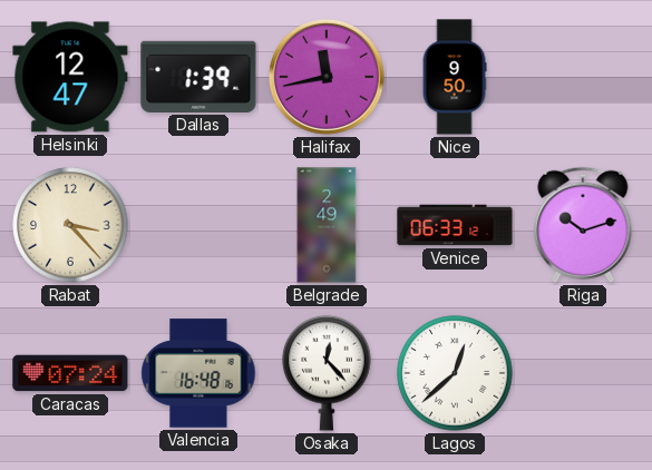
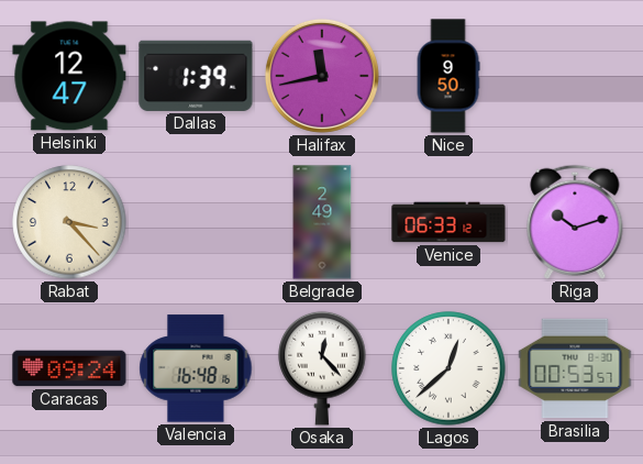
Caracas: 07:24 -> 09:24 (69, 368)
Brasilia: none -> 00:53 (575, 368)
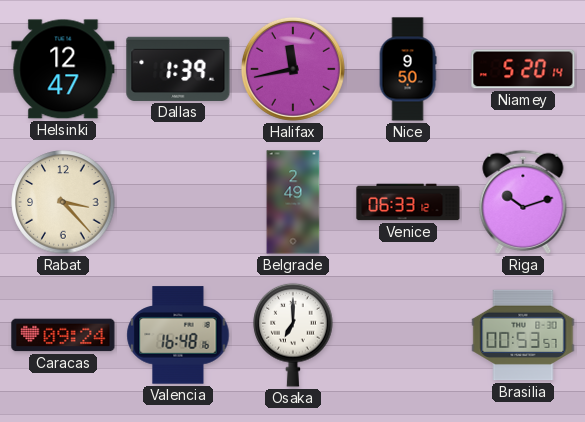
Niamey: none -> 5:20 (523, 69)
Osaka: 12:23 -> 7:00 (293, 335)
Lagos: 12:38 -> none (448, 368)
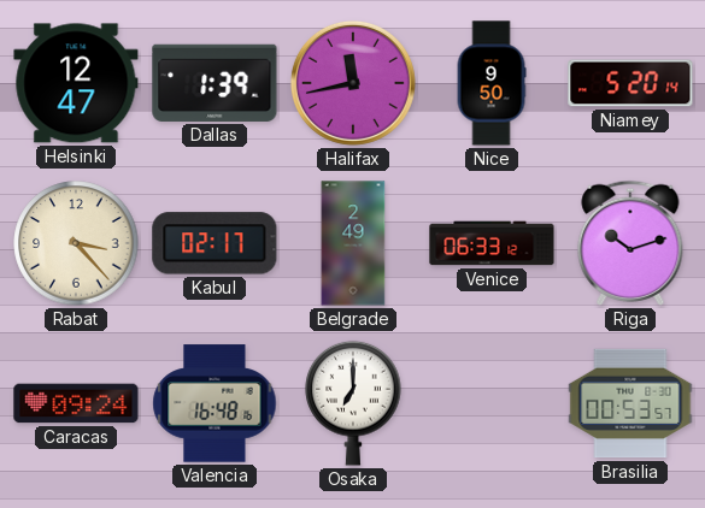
Kabul: none -> 02:17 (215, 243)
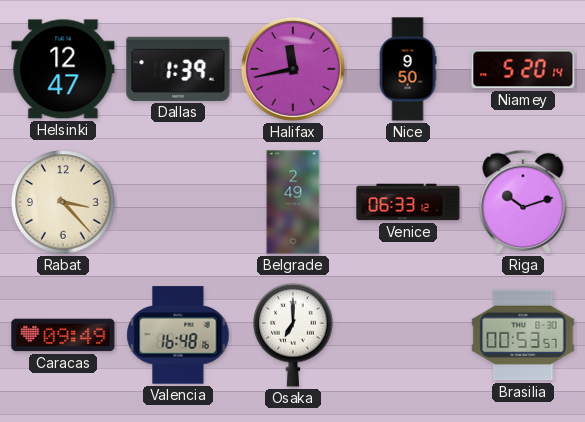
Kabul: 02:17 -> none (215, 243)
Caracas: 09:24 -> 09:49 (63, 335)
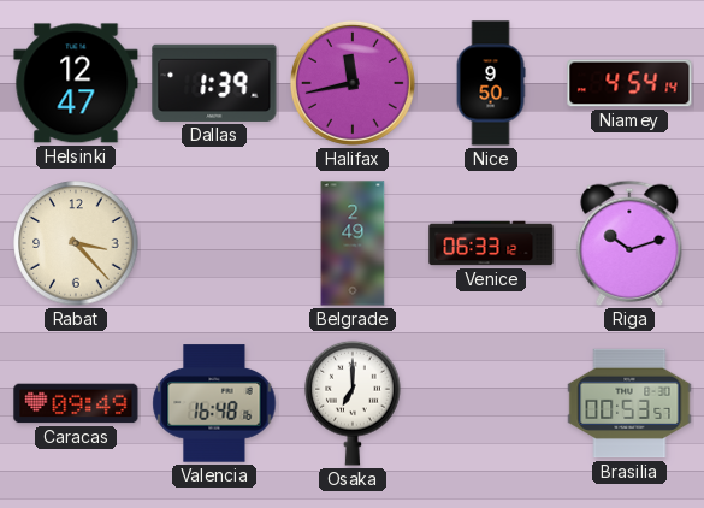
Niamey: 5:20 -> 4:54 (629, 83)
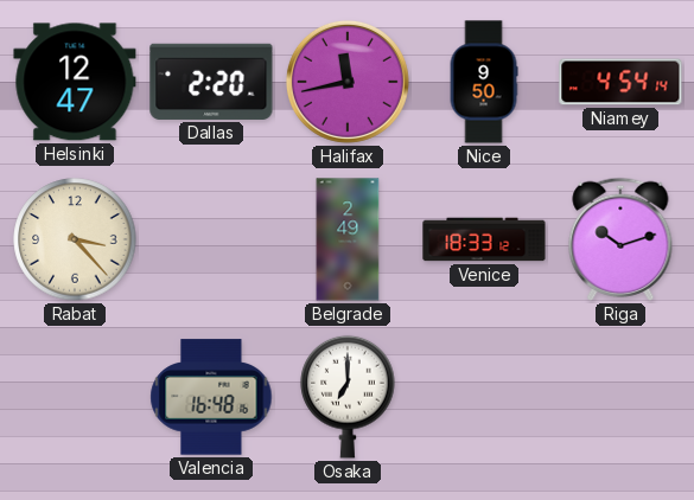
Dallas: 1:39 -> 2:20 (211, 82)
Venice: 06:33 -> 18:33 (484, 239)
Caracas: 09:49 -> none (76, 403)
Brasilia: 00:53 -> none (629, 403)
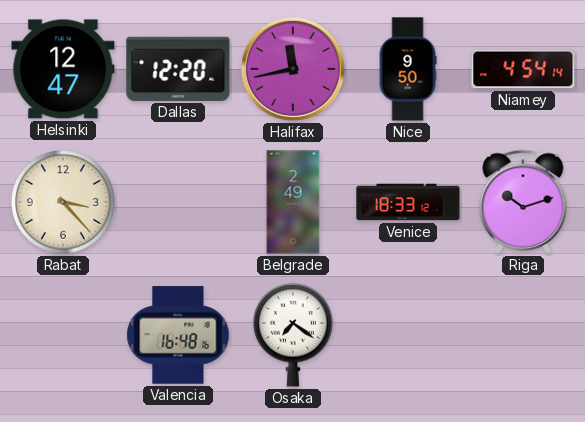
Dallas: 2:20 -> 12:20 (178, 69)
Osaka: 7:00 -> 7:21 (293, 335)
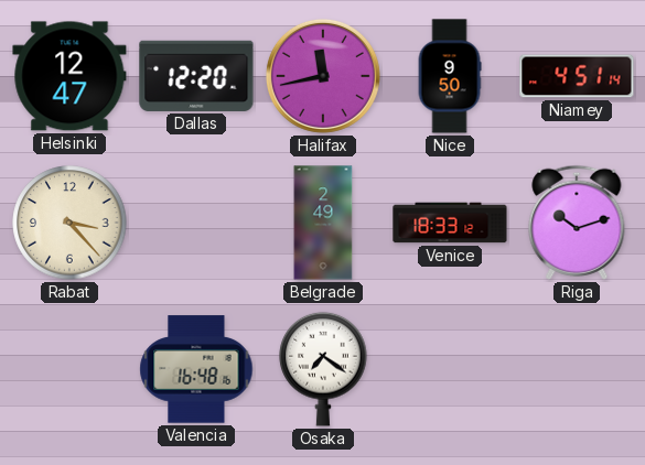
Niamey: 4:54 -> 4:51 (577, 76)
